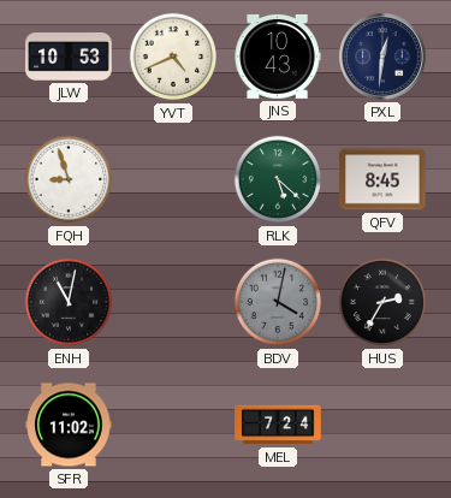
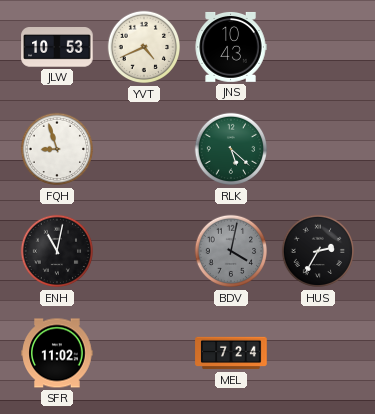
PXL: 12:31 -> none (382, 57)
QFV: 8:45 -> none (382, 179)
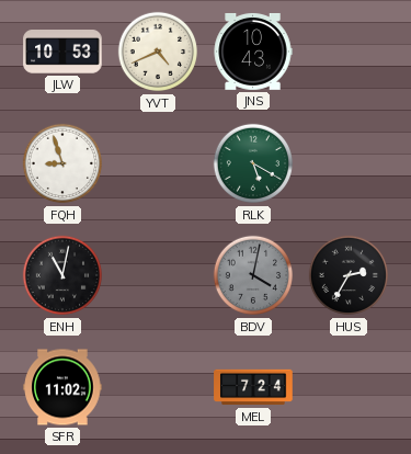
RLK: 5:22 -> 5:20 (253, 163)
